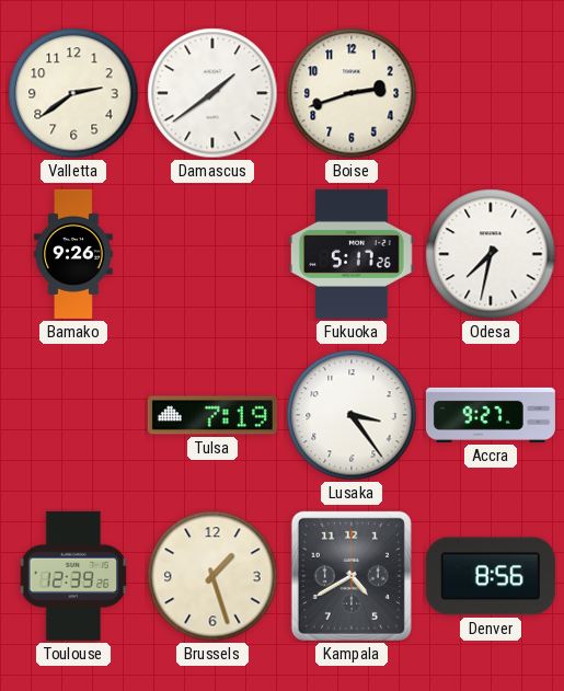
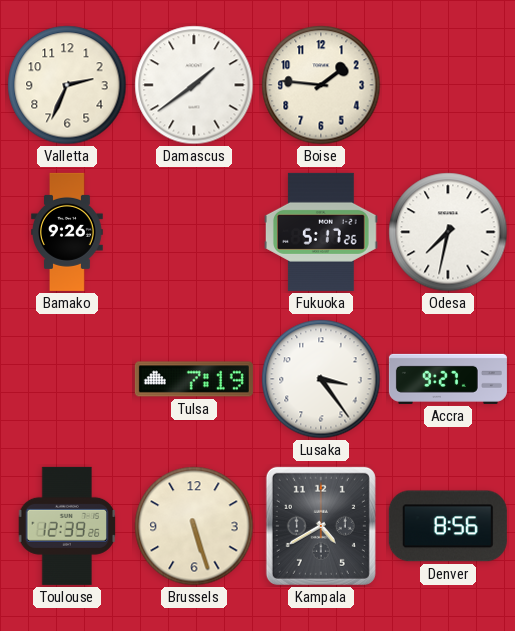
Valletta: 2:39 -> 2:34 (67, 85)
Boise: 2:42 -> 1:46 (321, 85)
Brussels: 1:27 -> 5:27 (194, 526)
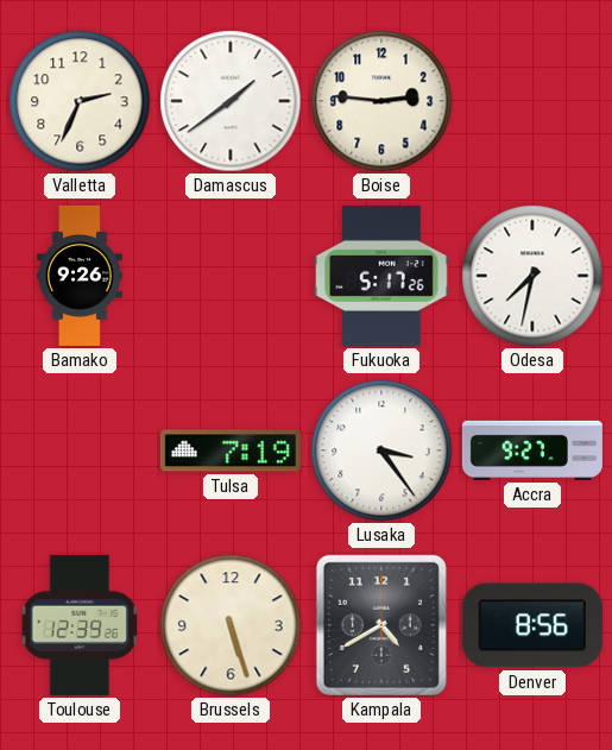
Boise: 1:46 -> 2:46 (381, 101)
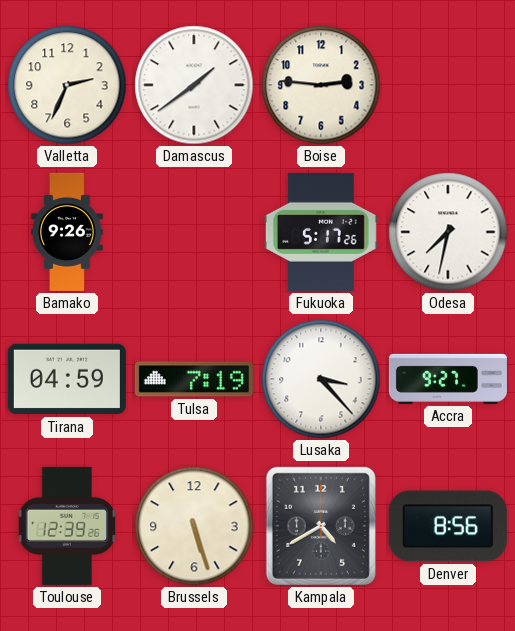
Tirana: none -> 04:59 (67, 379)
Lusaka: 3:24 -> 3:23 (321, 379)
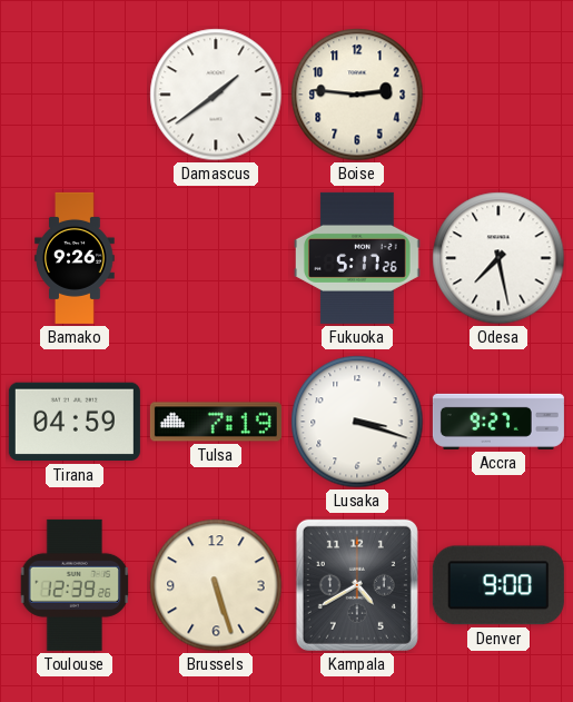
Valletta: 2:34 -> none (67, 85)
Odesa: 7:32 -> 7:28 (498, 258)
Lusaka: 3:23 -> 3:18 (357, 422)
Denver: 8:56 -> 9:00 (498, 585)
